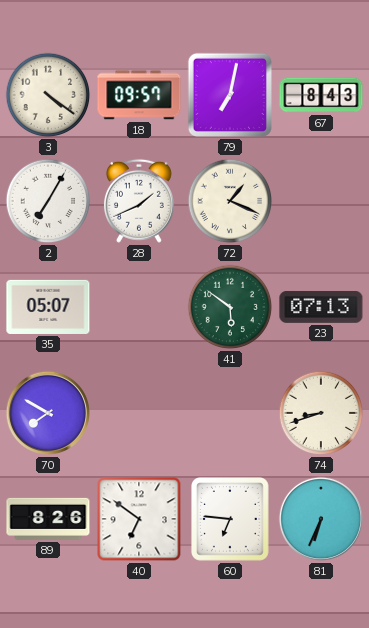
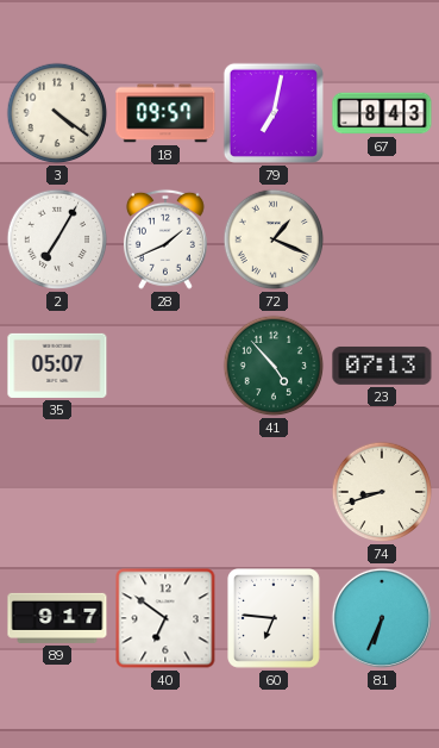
41: 5:51 -> 4:53 (274, 366)
70: 7:50 -> none (48, 413)
89: 8:26 -> 9:17 (57, 618)
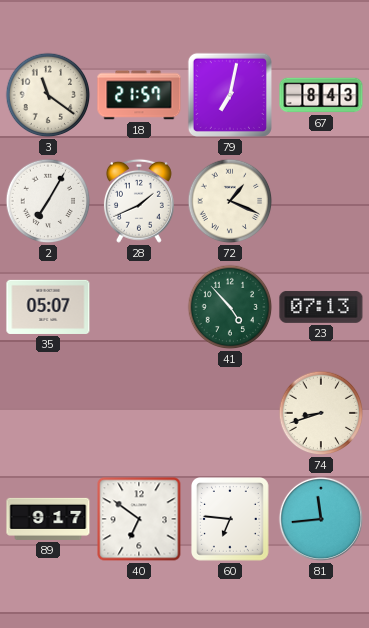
3: 4:21 -> 11:21 (48, 95)
18: 09:57 -> 21:57 (139, 95)
81: 6:34 -> 11:44 (321, 519)
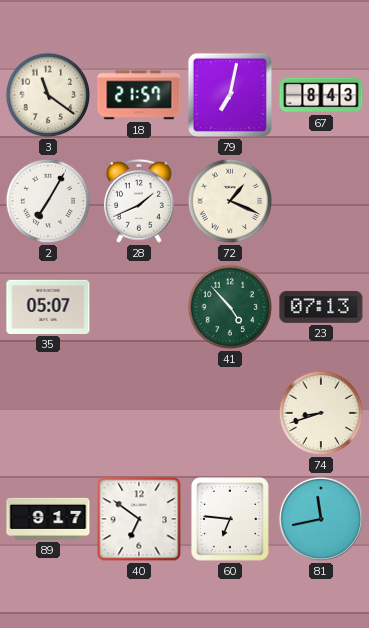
81: 11:44 -> 11:43 (321, 519)
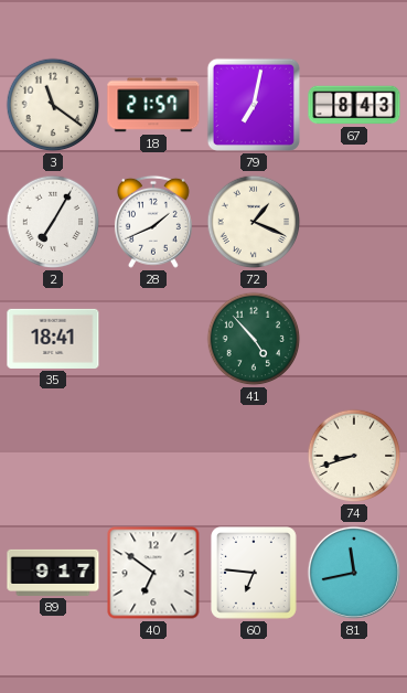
35: 05:07 -> 18:41 (53, 339)
23: 07:13 -> none (321, 307)
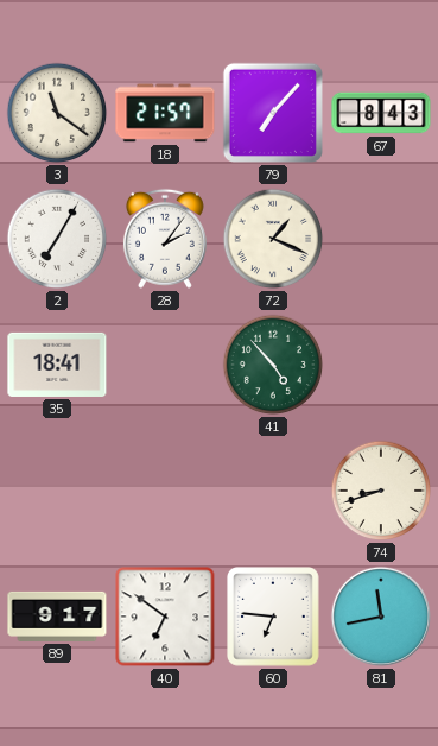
79: 7:02 -> 7:07 (273, 113)
28: 1:41 -> 2:06 (165, 239)
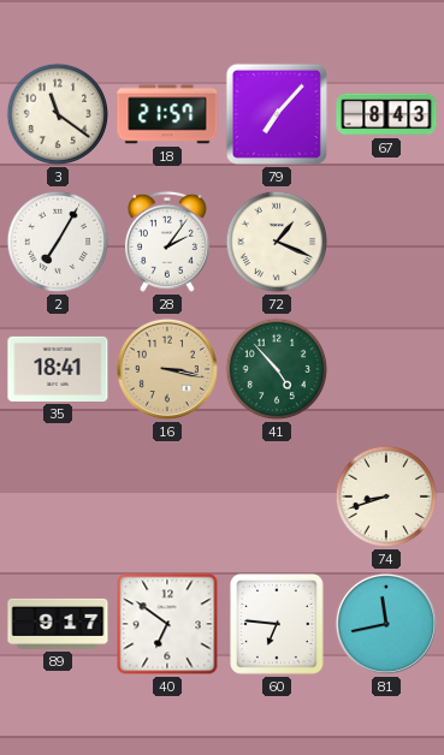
16: none -> 3:17 (167, 369)
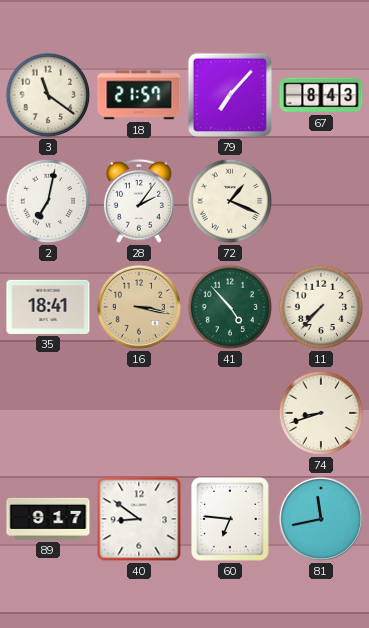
2: 7:05 -> 7:02 (48, 201)
11: none -> 7:37 (321, 307)
40: 6:51 -> 8:51 (139, 519)
